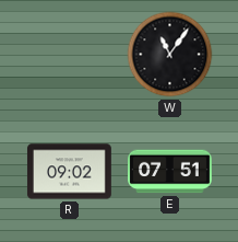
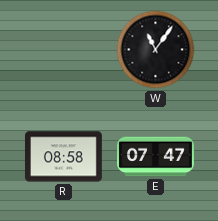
R: 09:02 -> 08:58 (63, 157)
E: 07:51 -> 07:47 (156, 157)
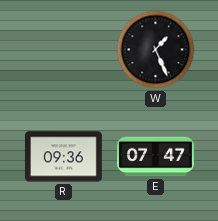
W: 11:06 -> 1:26 (156, 50)
R: 08:58 -> 09:36 (63, 157)
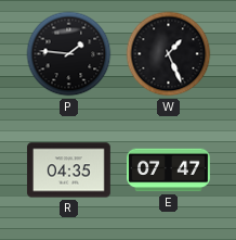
P: none -> 1:46 (69, 54)
R: 09:36 -> 04:35 (68, 170)
